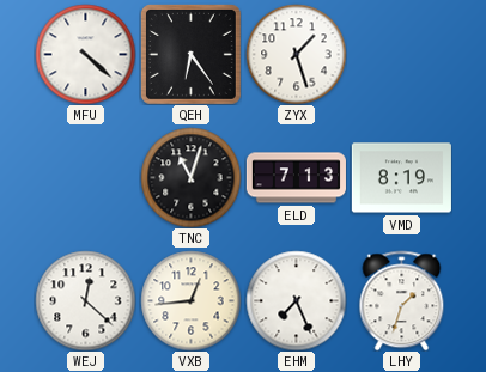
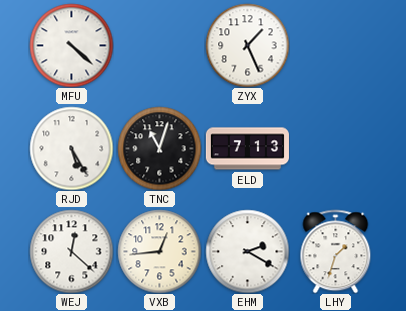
QEH: 6:24 -> none (190, 54)
ZYX: 1:27 -> 1:26 (247, 45)
RJD: none -> 5:25 (71, 148)
VMD: 8:19 -> none (401, 178)
EHM: 7:26 -> 2:20 (247, 251)
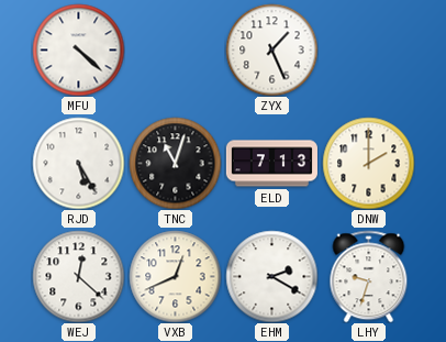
DNW: none -> 2:00 (368, 163)
VXB: 12:44 -> 12:41 (175, 276)
LHY: 1:33 -> 9:33 (369, 276)
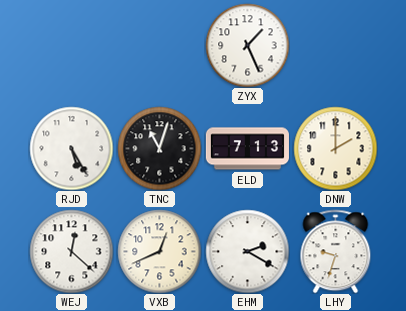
MFU: 4:22 -> none (78, 49)
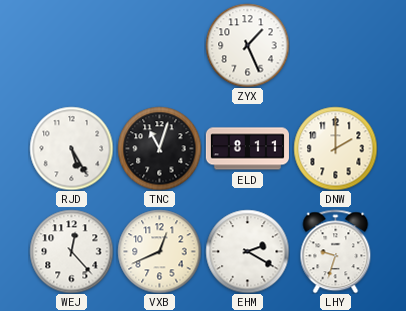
ELD: 7:13 -> 8:11 (247, 149)
WEJ: 12:22 -> 12:23 (71, 251)
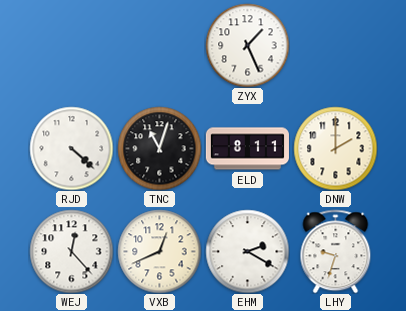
RJD: 5:25 -> 4:22 (71, 148)
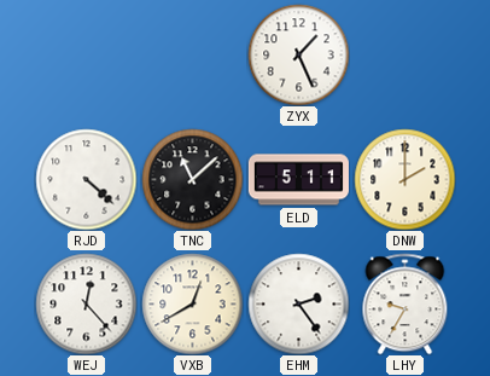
TNC: 11:03 -> 11:08 (192, 179)
ELD: 8:11 -> 5:11 (298, 180)
VXB: 12:41 -> 12:40 (192, 303)
EHM: 2:20 -> 2:24 (298, 303)
LHY: 9:33 -> 9:35 (406, 303)
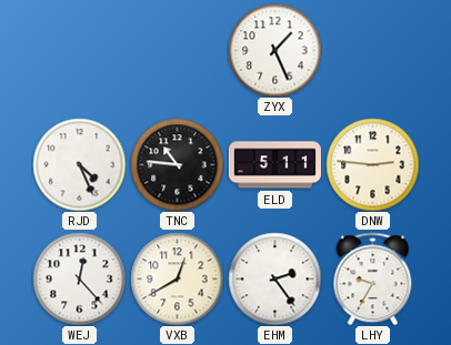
RJD: 4:22 -> 4:26 (79, 164)
TNC: 11:08 -> 10:46 (177, 164)
DNW: 2:00 -> 2:46 (372, 164)
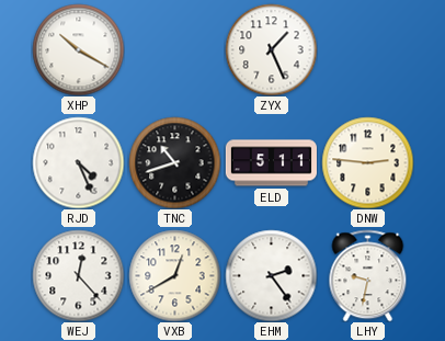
XHP: none -> 10:20 (78, 49)
TNC: 10:46 -> 10:42 (174, 162)
LHY: 9:35 -> 9:32 (368, 275)
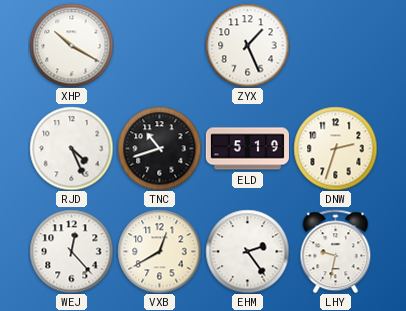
ELD: 5:11 -> 5:19 (247, 149)
DNW: 2:46 -> 2:33 (335, 148)
